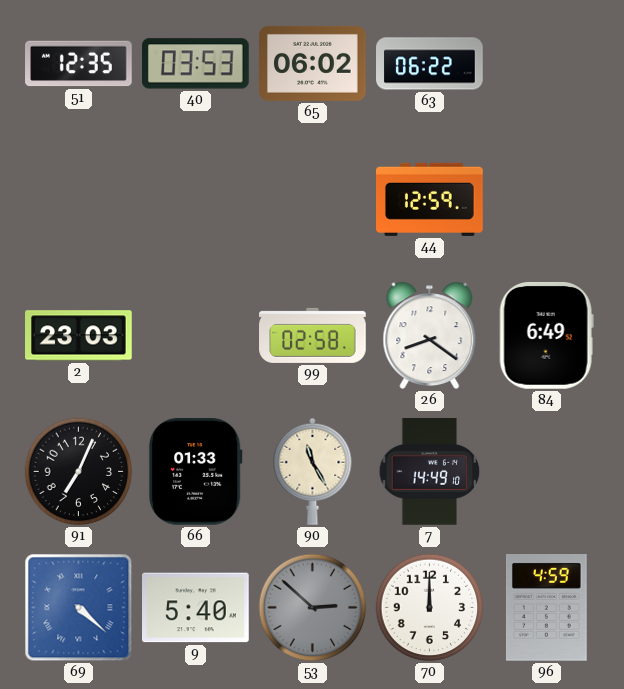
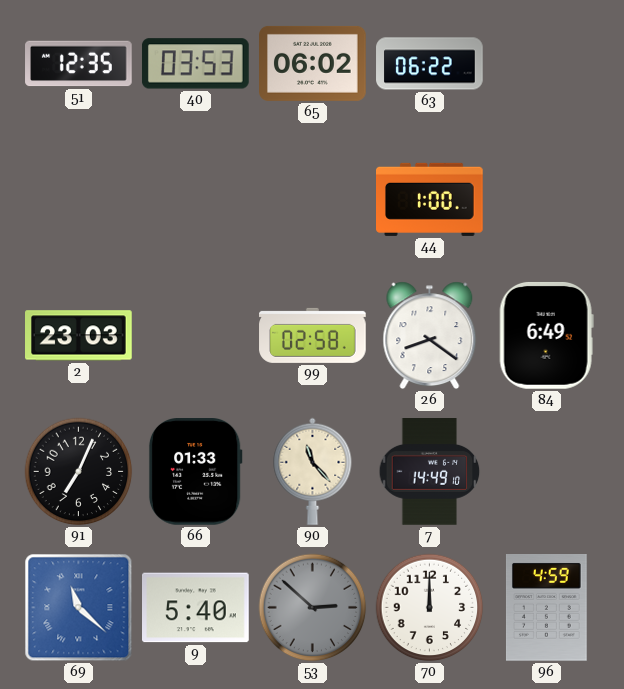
44: 12:59 -> 1:00 (430, 199)
90: 11:25 -> 11:23 (313, 471)
69: 4:22 -> 11:22 (79, 608)
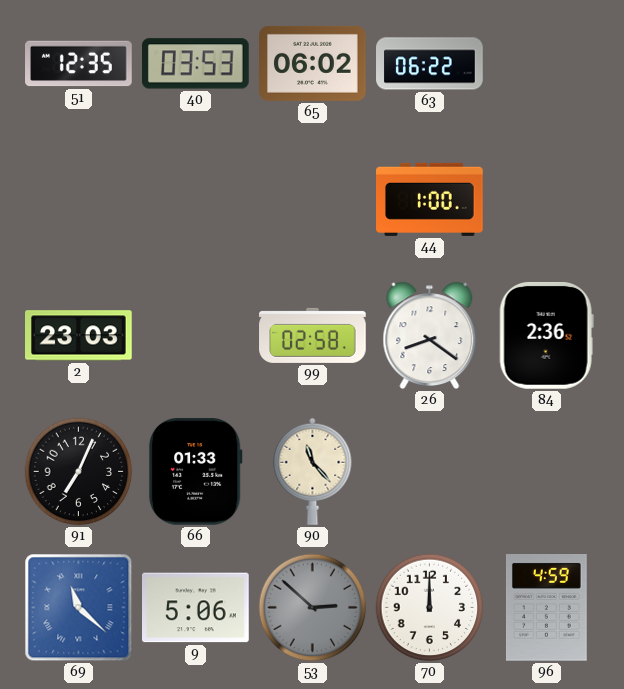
84: 6:49 -> 2:36 (546, 336)
7: 14:49 -> none (430, 472)
9: 5:40 -> 5:06 (196, 608)
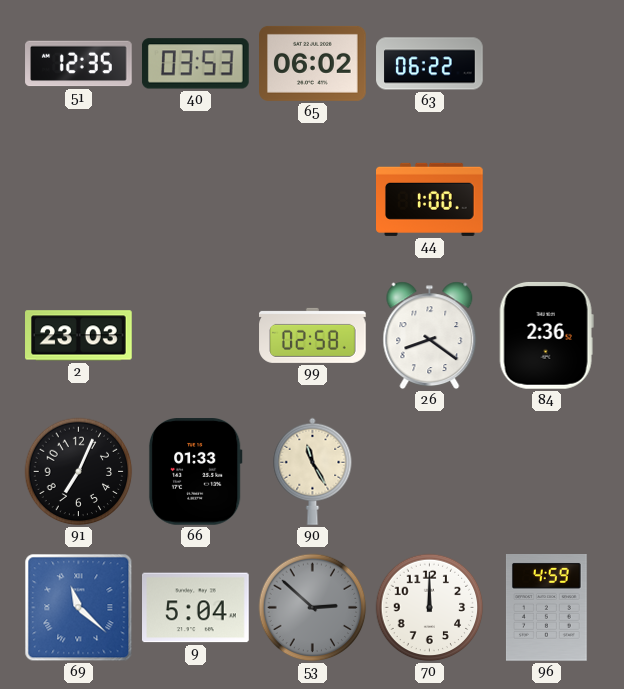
90: 11:23 -> 11:25 (313, 471)
9: 5:06 -> 5:04 (196, 608)
